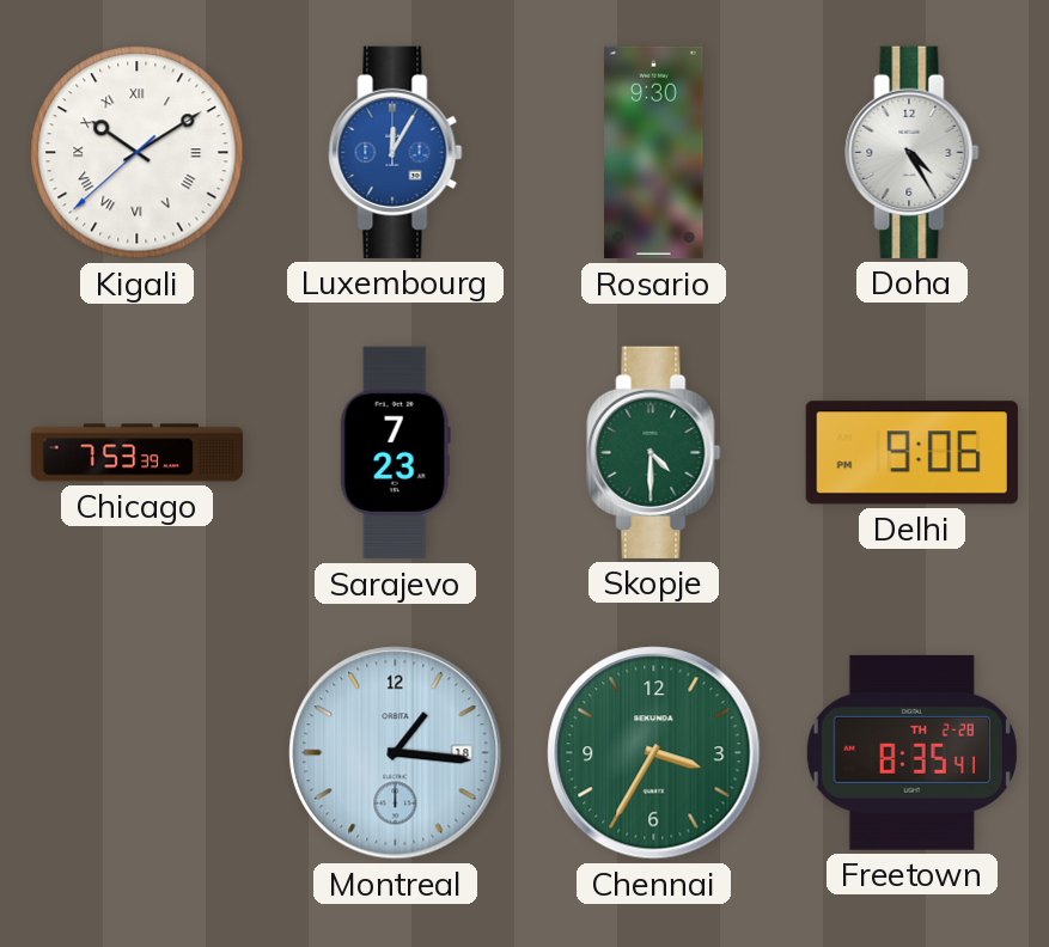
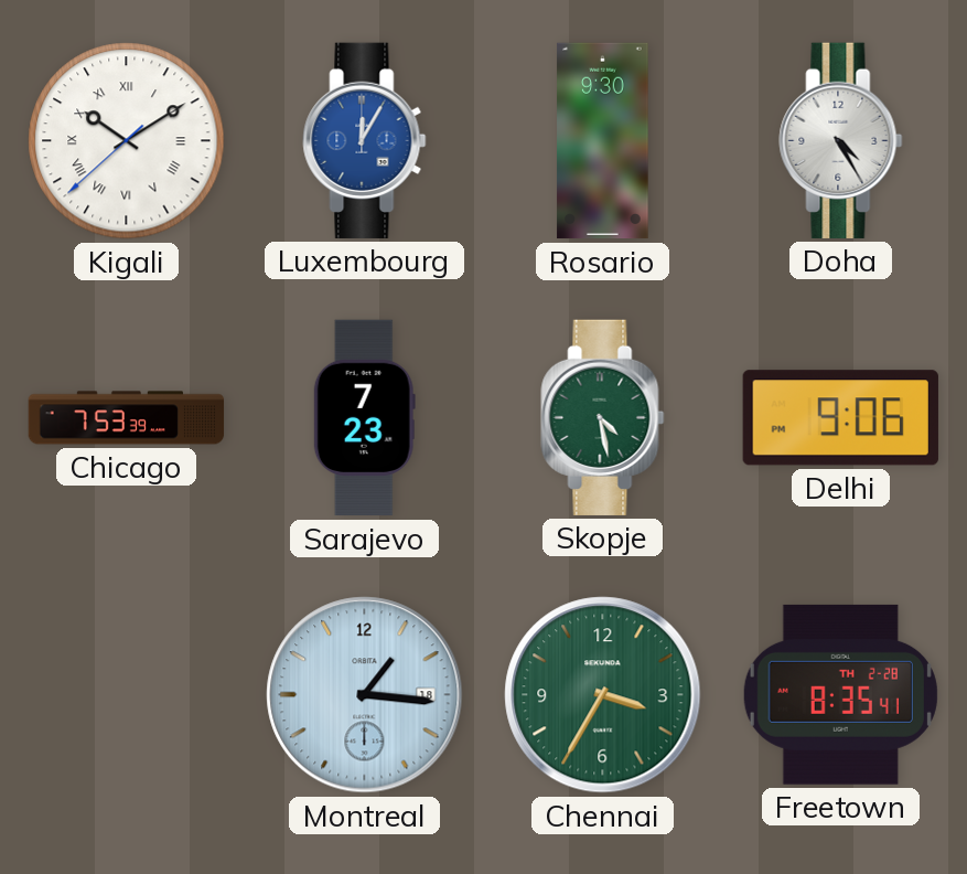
Skopje: 4:30 -> 4:28 (603, 417)
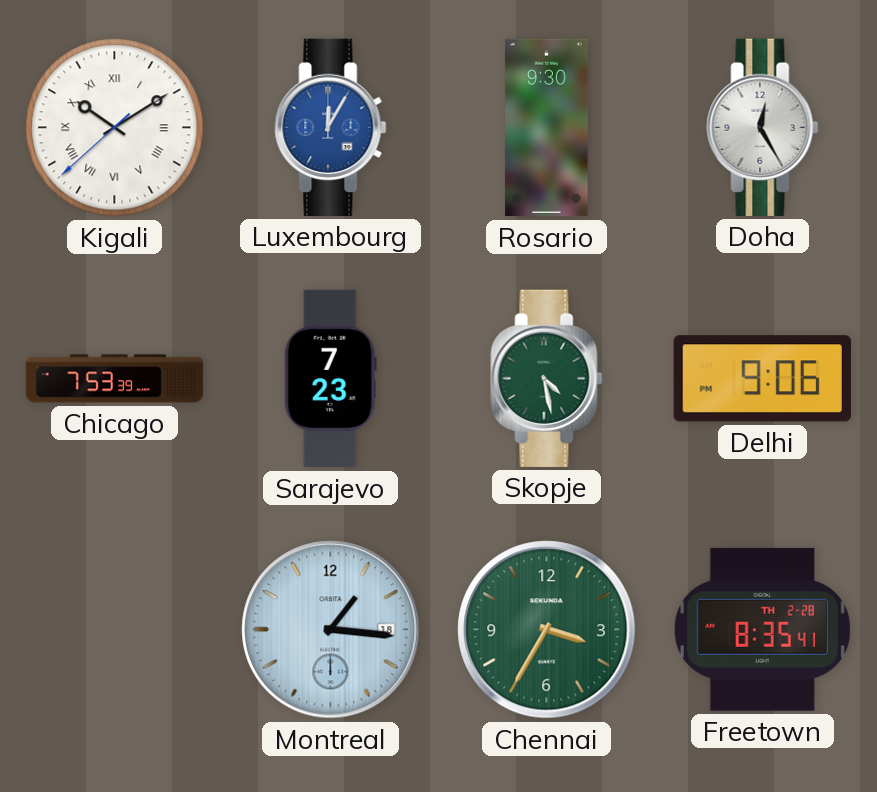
Doha: 4:25 -> 12:25 (763, 127)
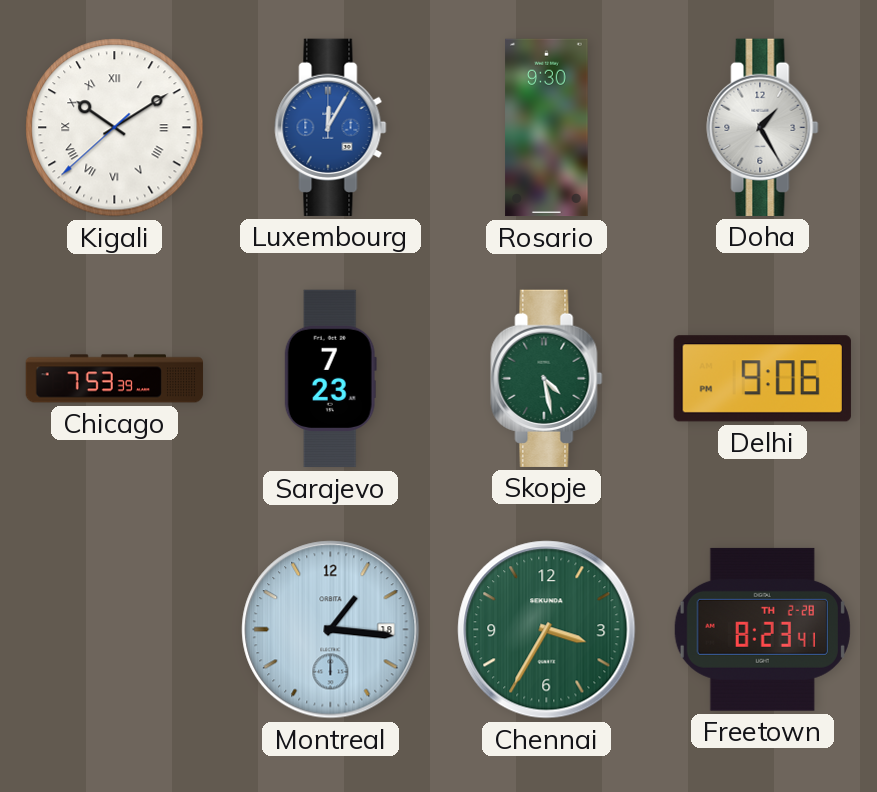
Doha: 12:25 -> 1:25 (763, 127)
Freetown: 8:35 -> 8:23 (762, 629)
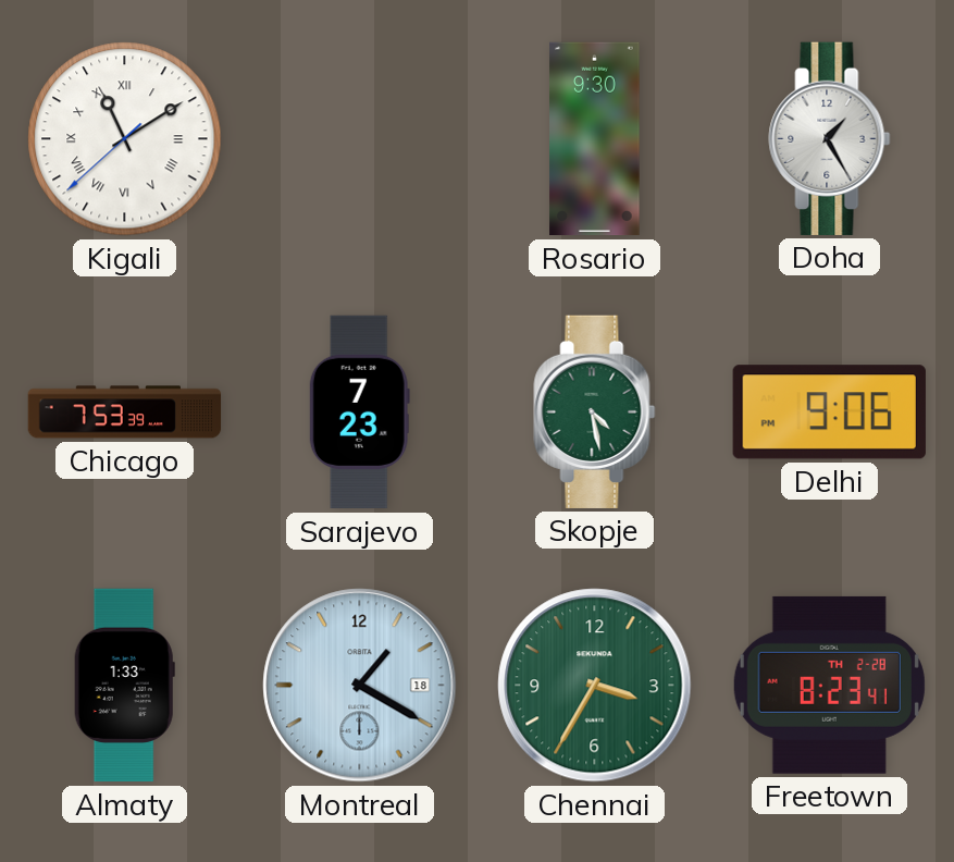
Kigali: 10:09 -> 11:09 (125, 139)
Luxembourg: 12:05 -> none (331, 127)
Almaty: none -> 1:33 (124, 686)
Montreal: 1:16 -> 1:20 (360, 686)
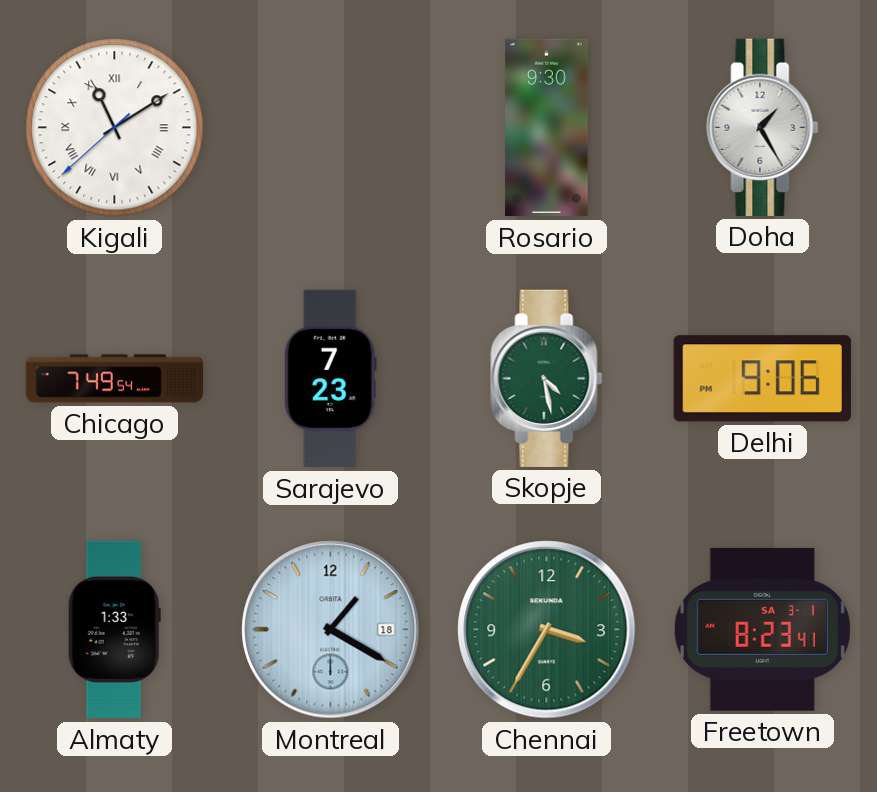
Chicago: 7:53 -> 7:49 (115, 379)
Freetown date: TH 2-28 -> SA 3-1 (762, 629)
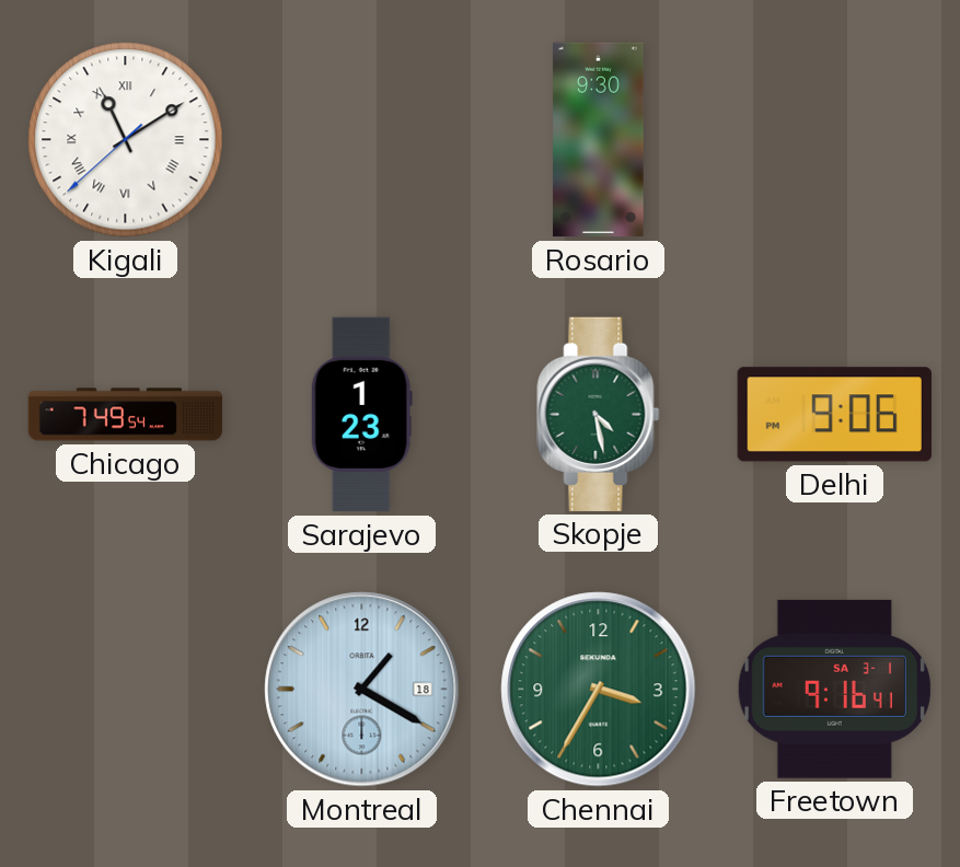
Doha: 1:25 -> none (763, 127)
Sarajevo: 7:23 -> 1:23 (361, 415)
Almaty: 1:33 -> none (114, 630)
Freetown: 8:23 -> 9:16 (834, 689)
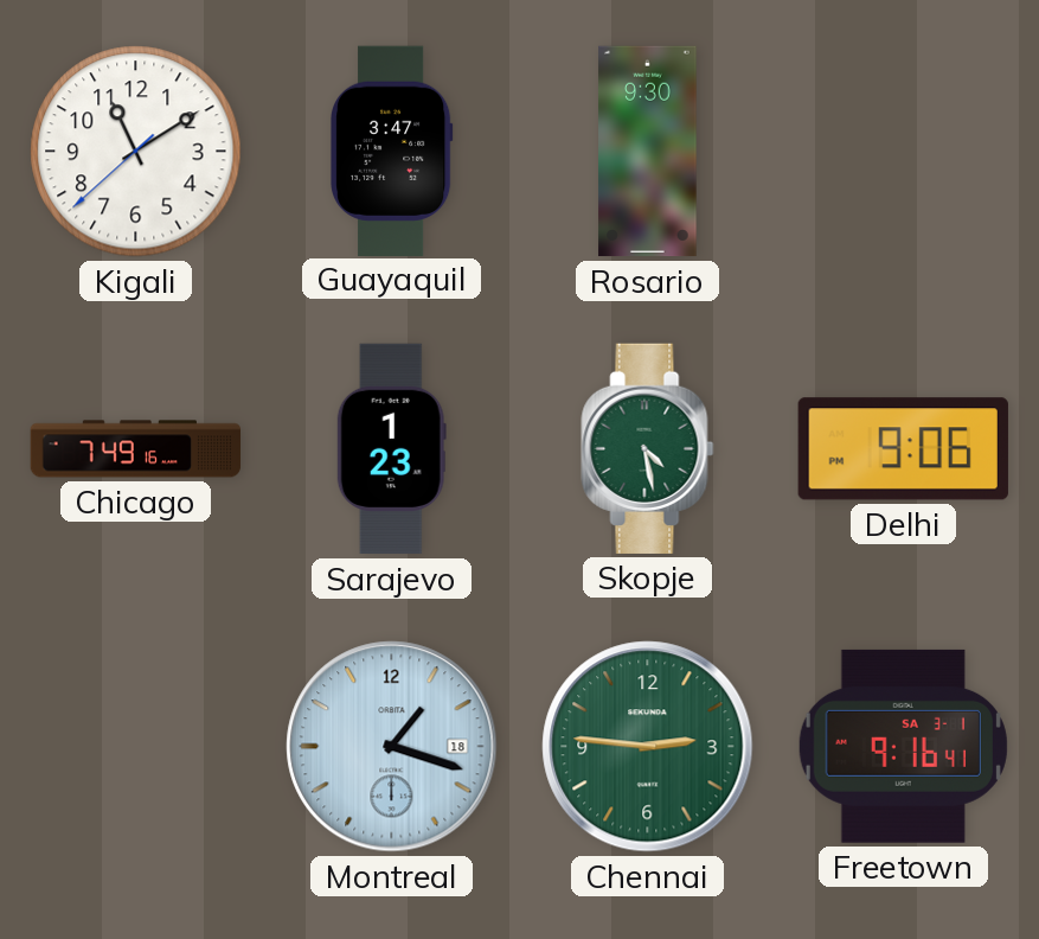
Kigali numerals: Roman -> Arabic (136, 152)
Guayaquil: none -> 3:47 (392, 151)
Chicago: 7:49:54 -> 7:49:16 (136, 449)
Montreal: 1:20 -> 1:18 (392, 747)
Chennai: 3:35 -> 2:46 (648, 747)
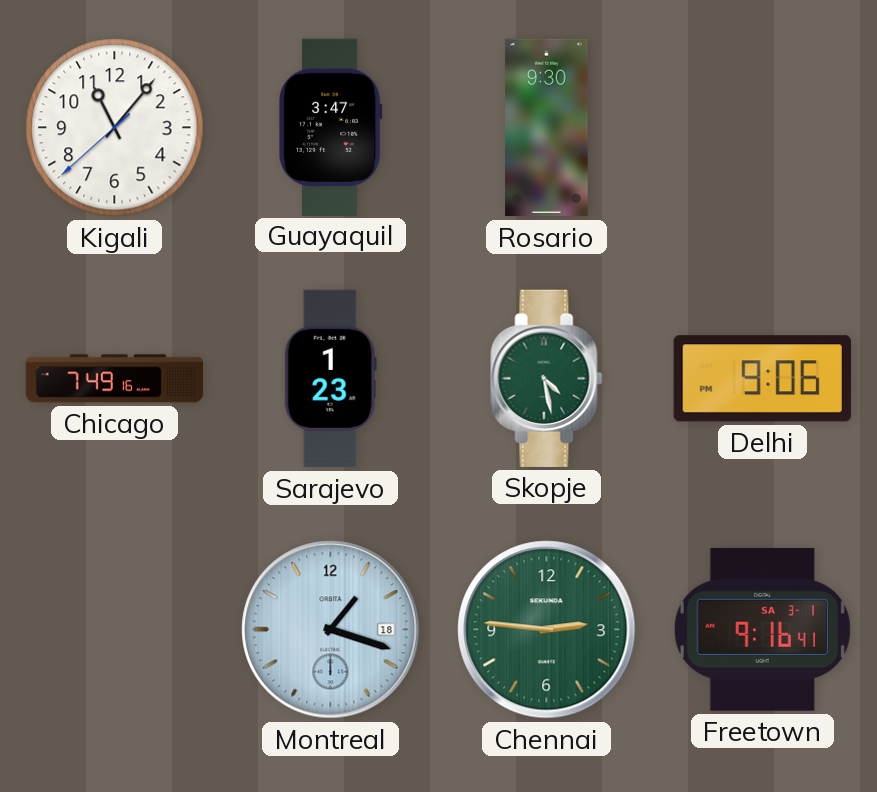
Kigali: 11:09 -> 11:06 (115, 128)
